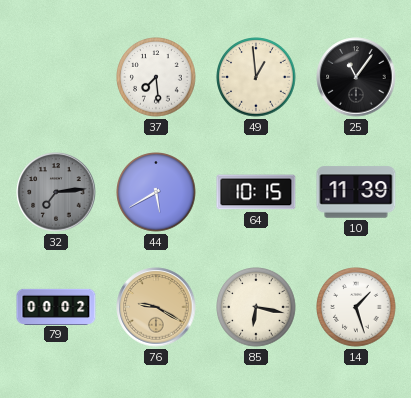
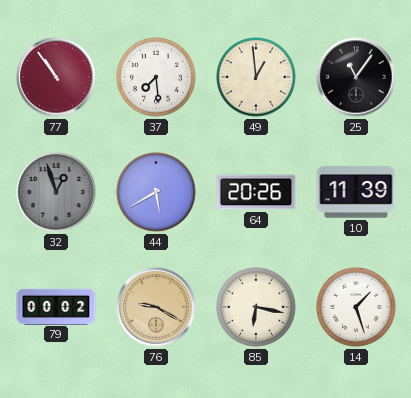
77: none -> 10:54 (56, 77)
32: 7:14 -> 12:57 (56, 192)
64: 10:15 -> 20:26 (256, 192)
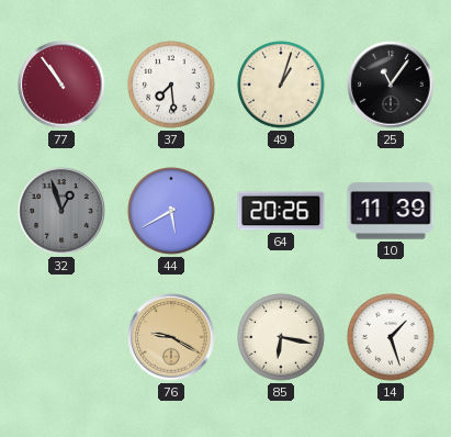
49: 12:59 -> 1:03 (281, 85)
79: 00:02 -> none (56, 306)
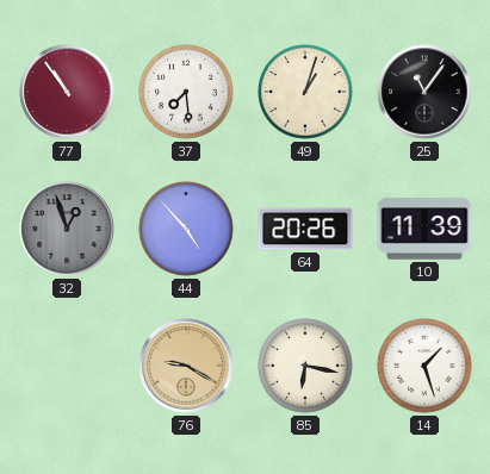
44: 5:40 -> 4:53 (186, 229)
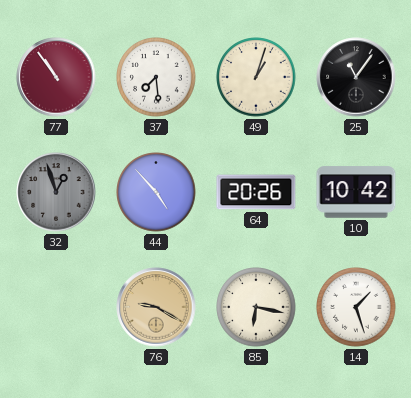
10: 11:39 -> 10:42 (356, 192)
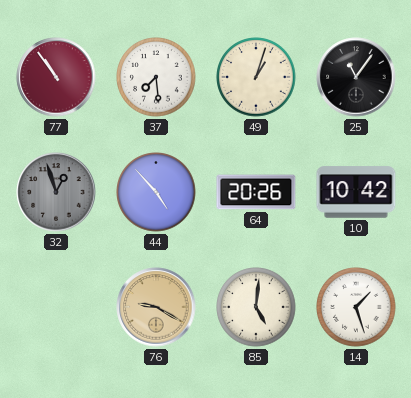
85: 6:17 -> 5:01 (256, 307)
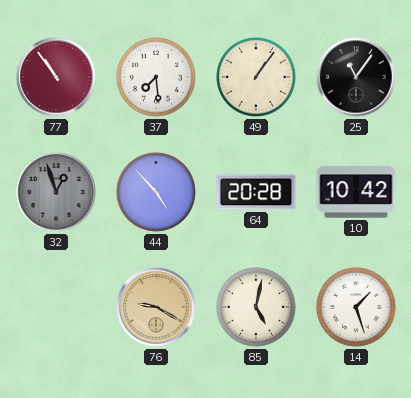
49: 1:03 -> 1:06 (256, 77)
64: 20:26 -> 20:28 (256, 192)
85: 5:01 -> 5:02 (256, 307)
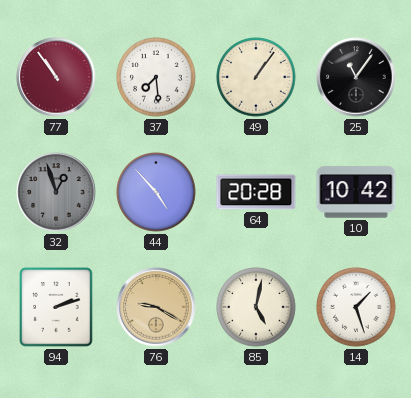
94: none -> 2:12 (56, 307)
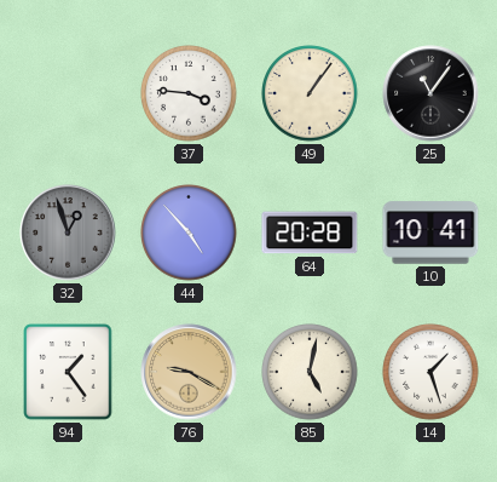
77: 10:54 -> none (56, 77)
37: 7:29 -> 3:46 (189, 93)
10: 10:42 -> 10:41 (430, 233)
94: 2:12 -> 1:24 (68, 372)
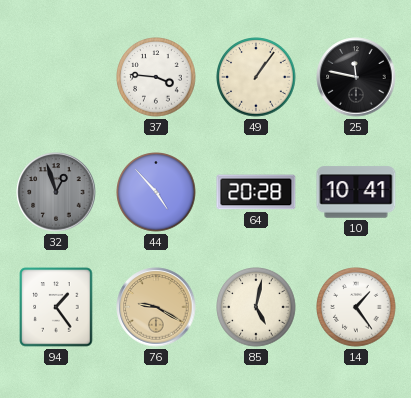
25: 11:06 -> 11:47 (356, 77)
14: 1:27 -> 1:24 (356, 307)
